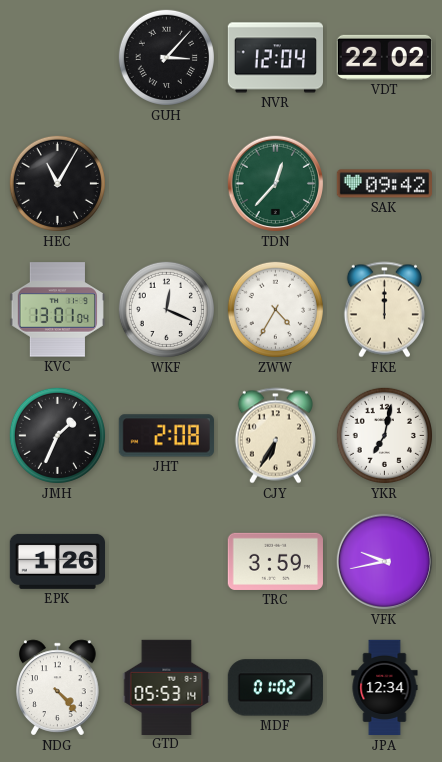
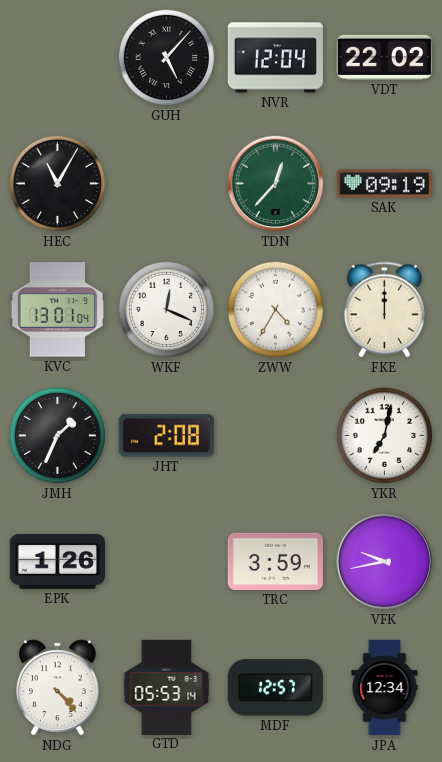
GUH: 3:07 -> 5:07 (166, 57)
SAK: 09:42 -> 09:19 (384, 184)
CJY: 6:35 -> none (275, 436)
MDF: 01:02 -> 12:57 (275, 688)
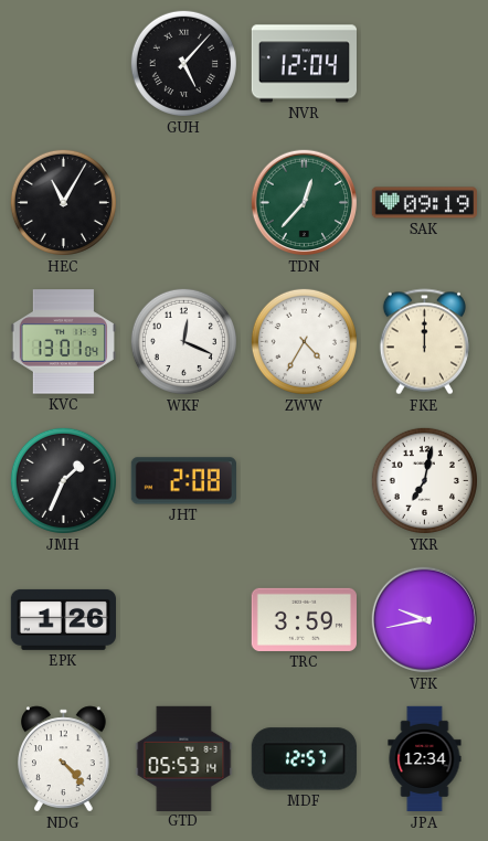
VDT: 22:02 -> none (384, 57)
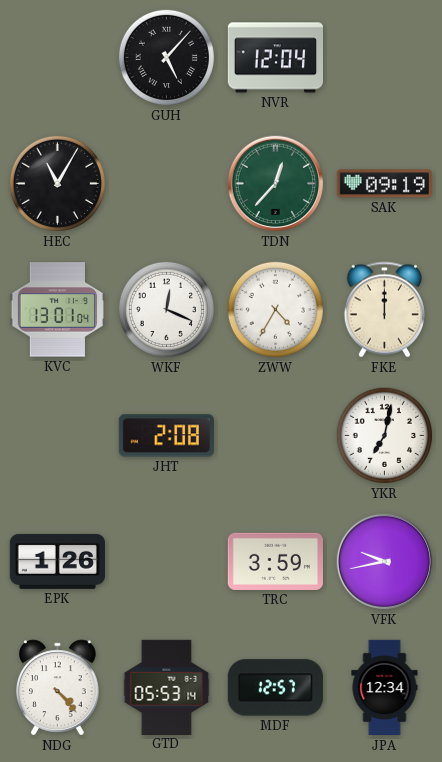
JMH: 1:34 -> none (63, 480)
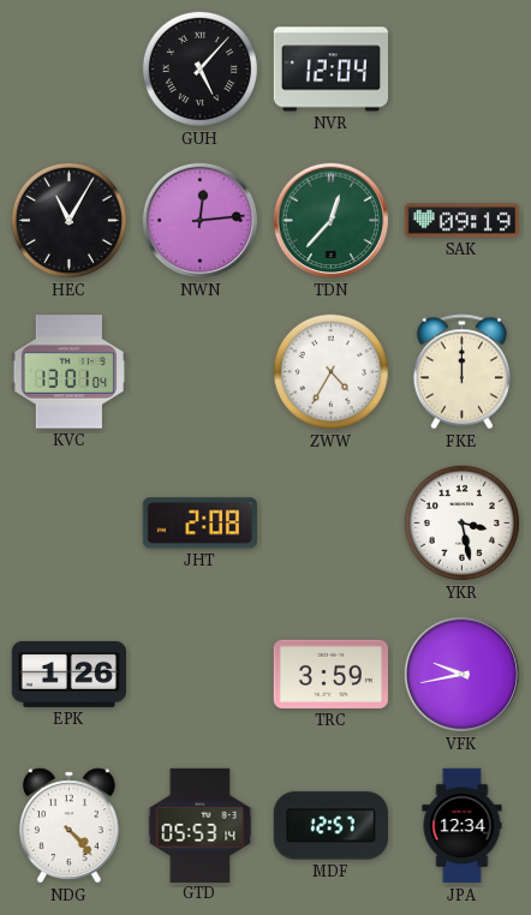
NWN: none -> 12:14 (201, 221)
WKF: 12:19 -> none (166, 309)
YKR: 7:02 -> 3:28 (461, 522)
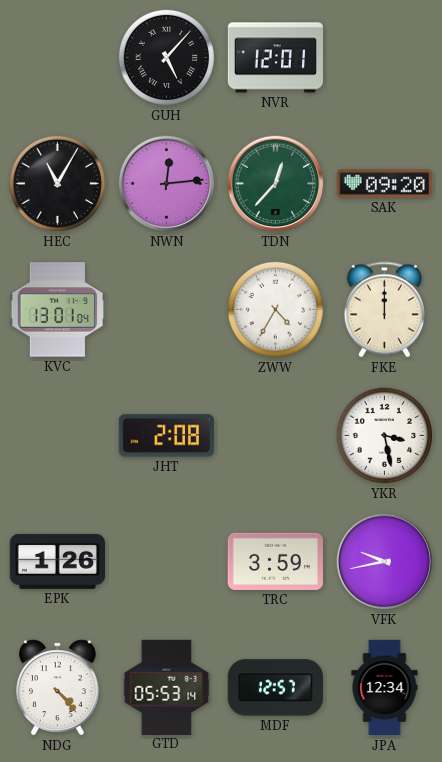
NVR: 12:04 -> 12:01 (275, 58)
SAK: 09:19 -> 09:20 (384, 184)
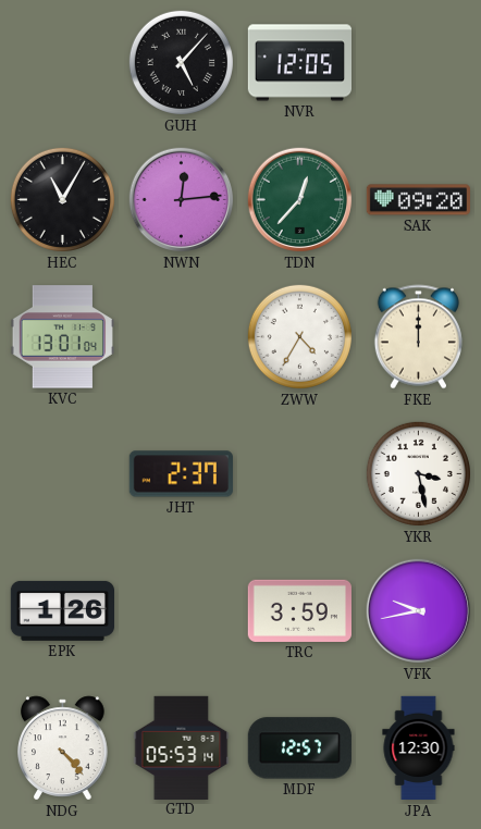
NVR: 12:01 -> 12:05 (299, 63)
JHT: 2:08 -> 2:37 (181, 474)
JPA: 12:34 -> 12:30 (419, 748)
